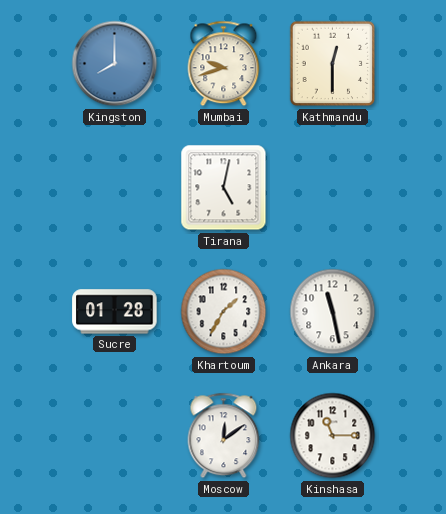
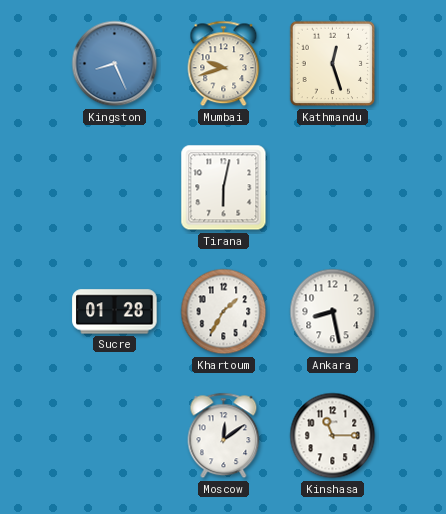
Kingston: 8:00 -> 8:26 (115, 64)
Kathmandu: 12:30 -> 12:27 (333, 64)
Tirana: 5:02 -> 6:02 (224, 188)
Ankara: 11:28 -> 8:28 (333, 312)
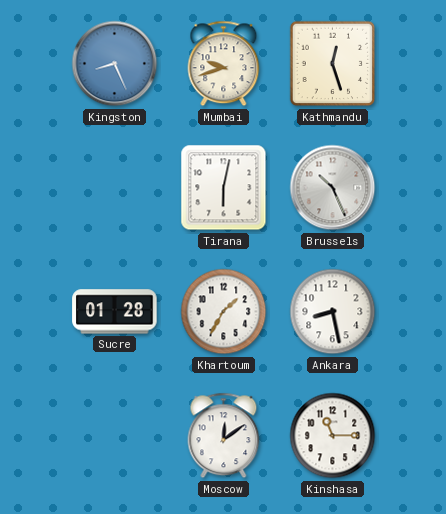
Brussels: none -> 10:26 (333, 188)
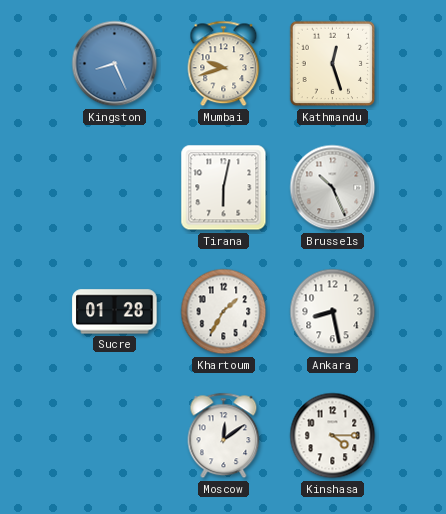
Kinshasa: 11:15 -> 4:15 (333, 436)
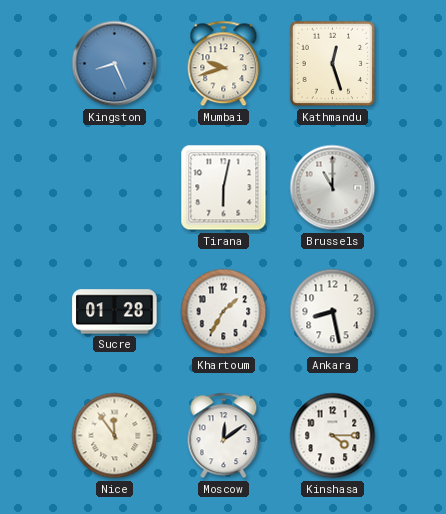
Brussels: 10:26 -> 11:00 (333, 188)
Nice: none -> 11:54 (115, 436)
